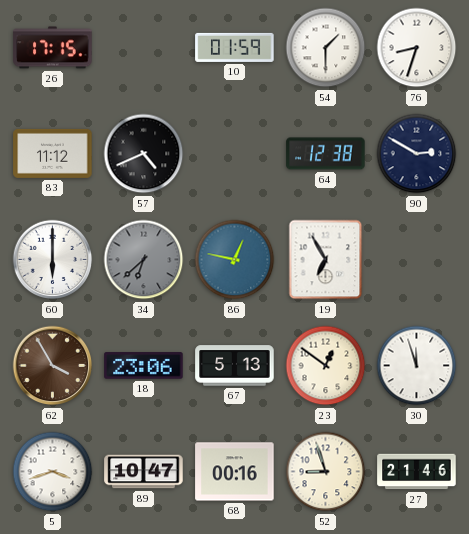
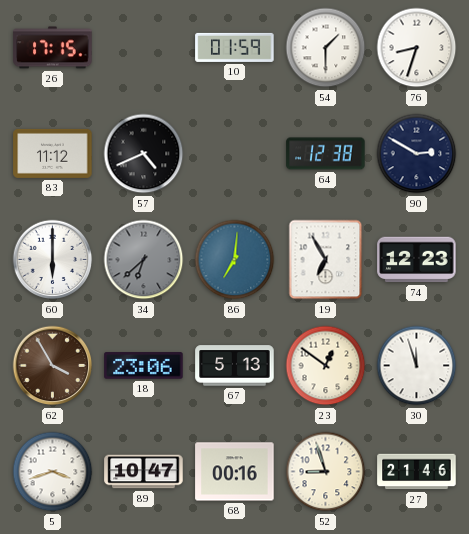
86: 12:47 -> 7:01 (235, 260)
74: none -> 12:23 (417, 260)
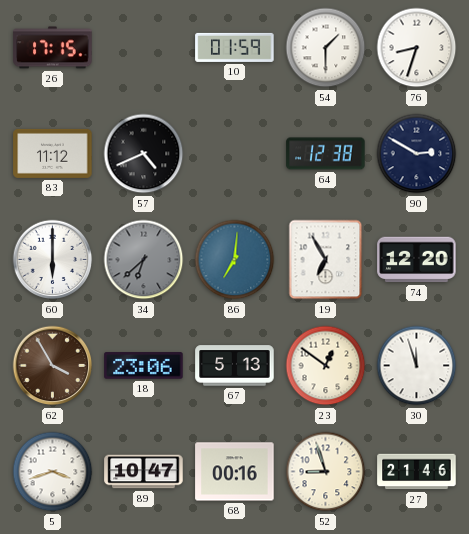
74: 12:23 -> 12:20 (417, 260)
